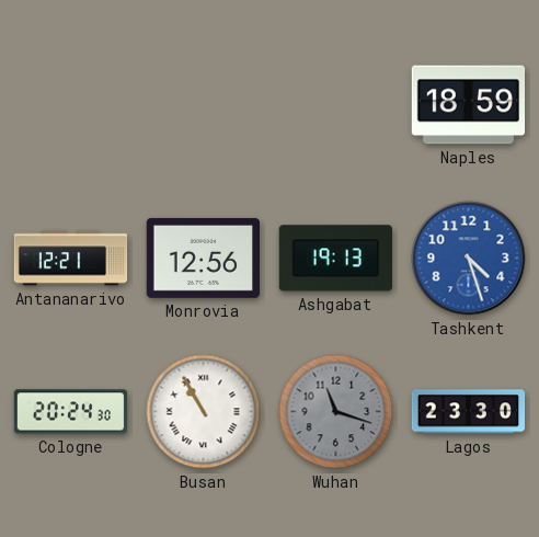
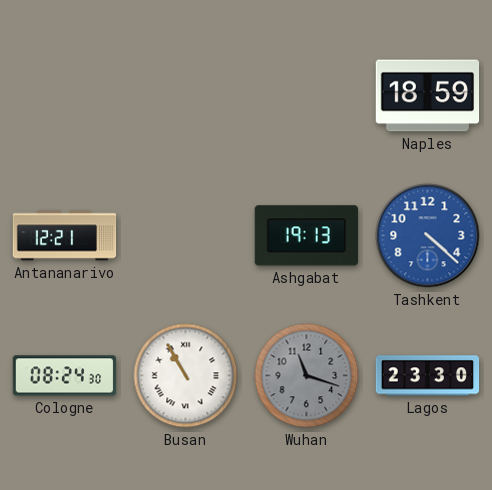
Monrovia: 12:56 -> none (203, 258)
Tashkent: 4:27 -> 4:22 (428, 236)
Cologne: 20:24 -> 08:24 (65, 376)
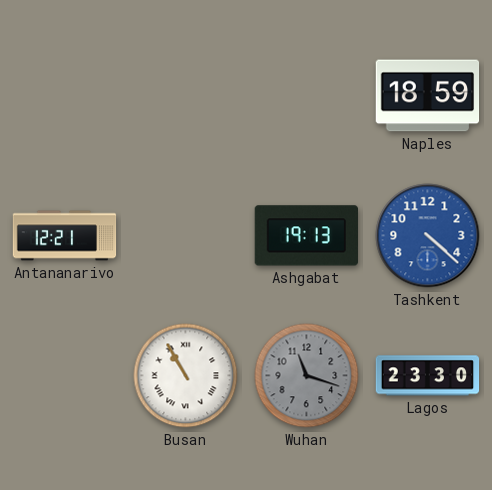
Cologne: 08:24 -> none (65, 376)
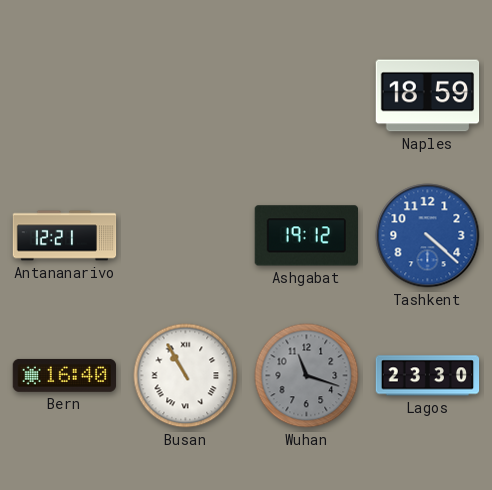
Ashgabat: 19:13 -> 19:12 (306, 236)
Bern: none -> 16:40 (65, 375)
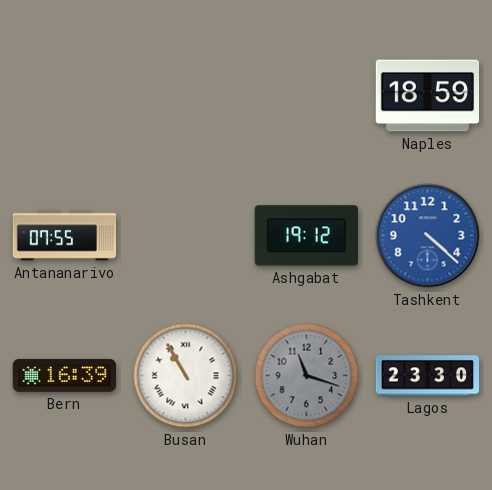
Antananarivo: 12:21 -> 07:55 (65, 236)
Bern: 16:40 -> 16:39 (65, 375)
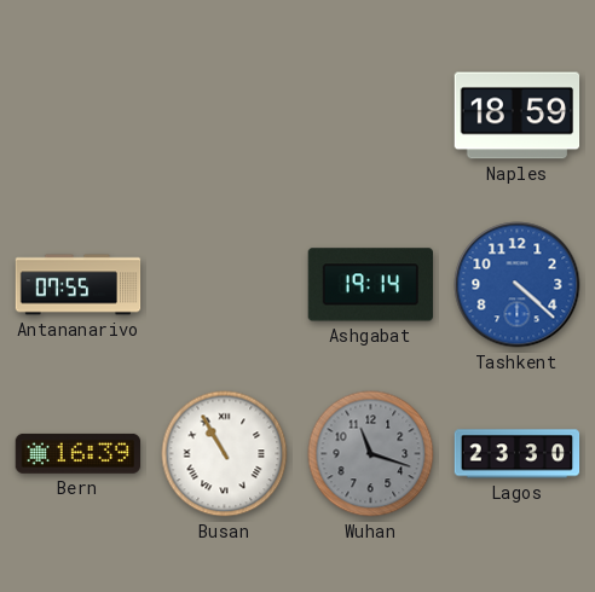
Ashgabat: 19:12 -> 19:14 (370, 285)
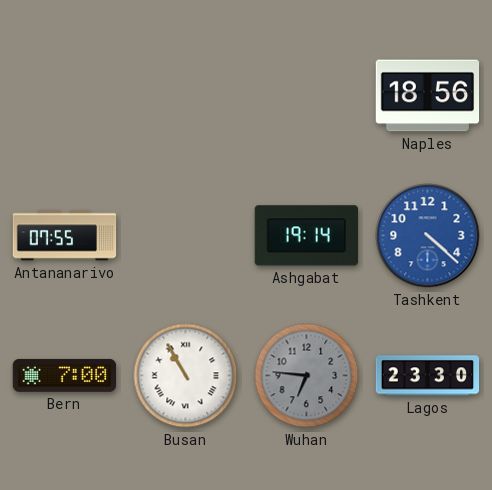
Naples: 18:59 -> 18:56 (428, 96)
Bern: 16:39 -> 7:00 (65, 375)
Wuhan: 11:18 -> 6:46 (307, 376)
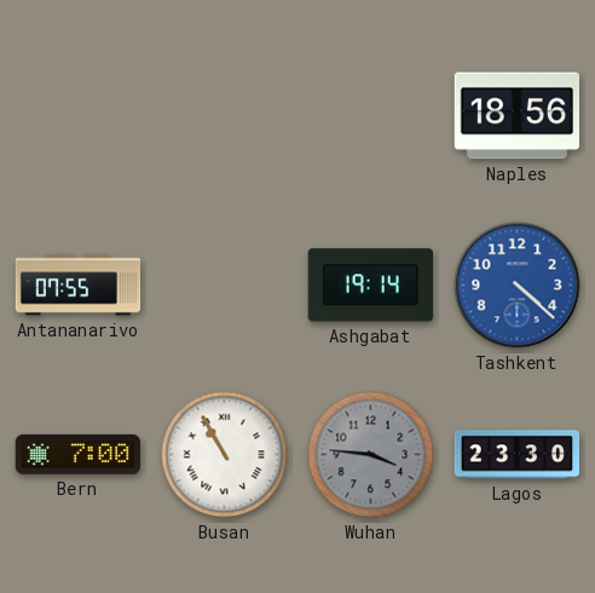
Wuhan: 6:46 -> 3:46 (371, 455)
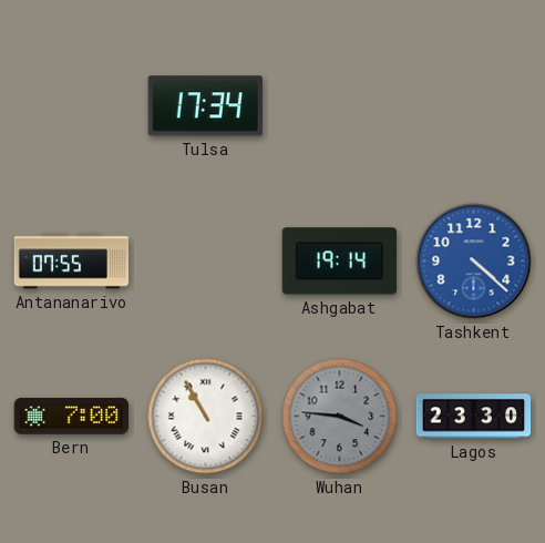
Tulsa: none -> 17:34 (205, 106)
Naples: 18:56 -> none (518, 116)
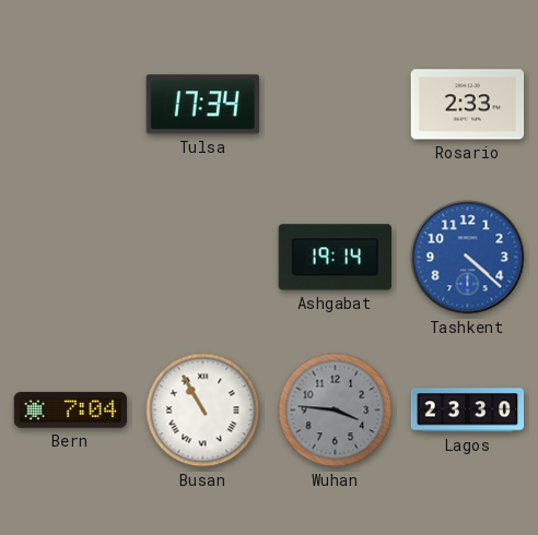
Rosario: none -> 2:33 (468, 105)
Antananarivo: 07:55 -> none (72, 262)
Bern: 7:00 -> 7:04 (71, 409)
